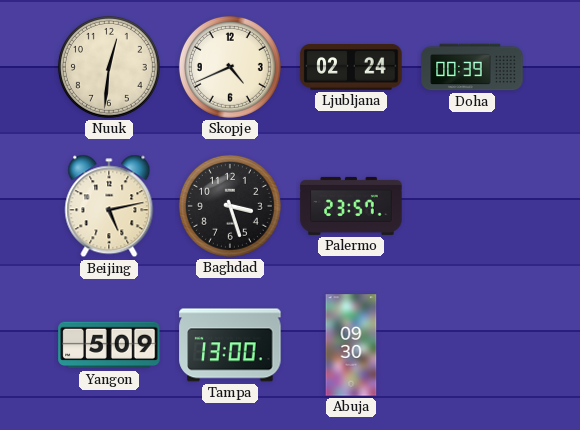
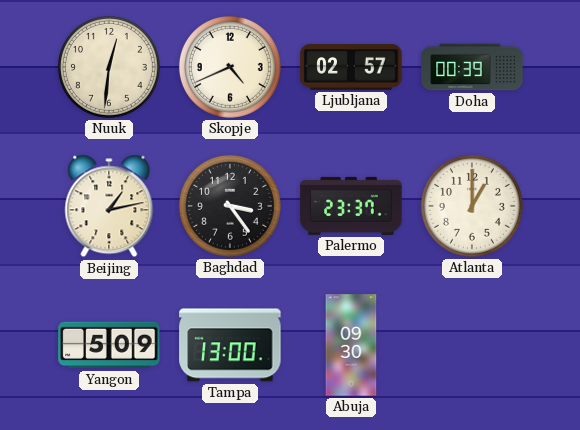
Ljubljana: 02:24 -> 02:57 (351, 67)
Beijing: 5:13 -> 1:13 (109, 206)
Baghdad: 3:27 -> 3:24 (230, 206)
Palermo: 23:57 -> 23:37 (351, 206)
Atlanta: none -> 1:00 (472, 206)
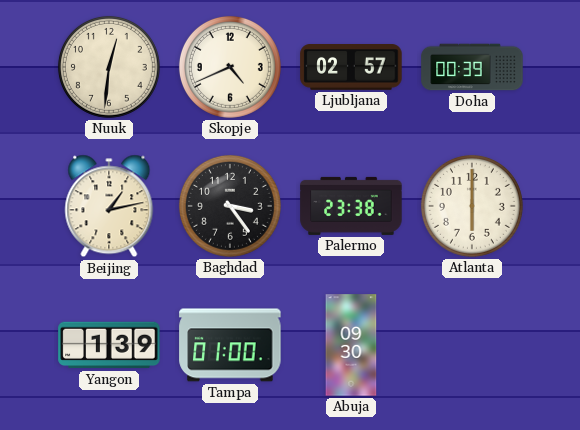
Palermo: 23:37 -> 23:38 (351, 206)
Atlanta: 1:00 -> 6:00 (472, 206)
Yangon: 5:09 -> 1:39 (109, 345)
Tampa: 13:00 -> 01:00 (230, 345)
